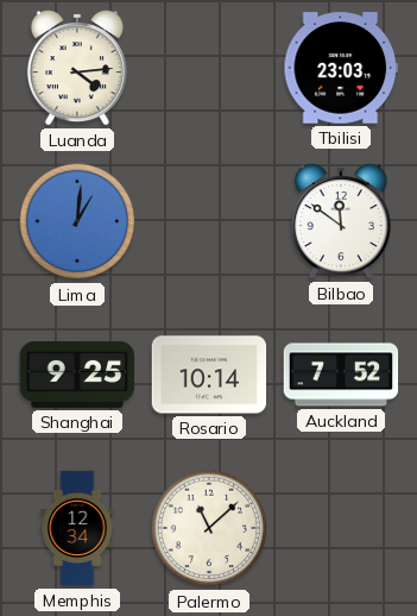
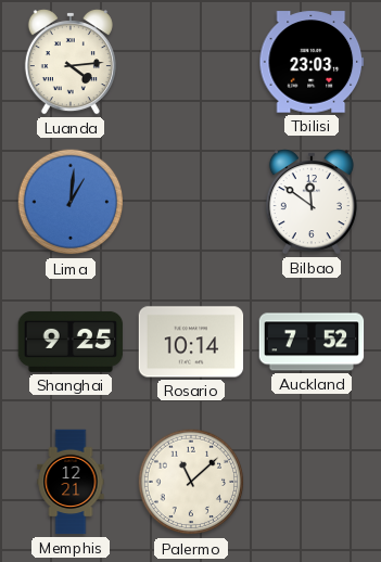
Memphis: 12:34 -> 12:21 (71, 482)
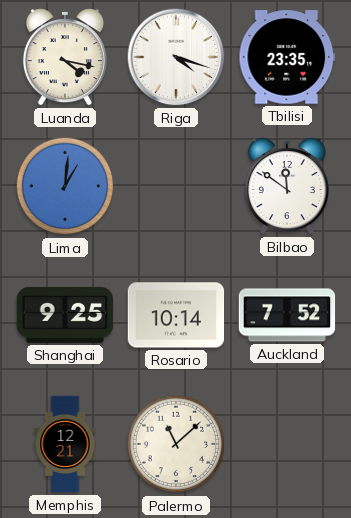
Luanda: 4:14 -> 4:17 (65, 57)
Riga: none -> 4:18 (176, 57)
Tbilisi: 23:03 -> 23:35 (287, 57)
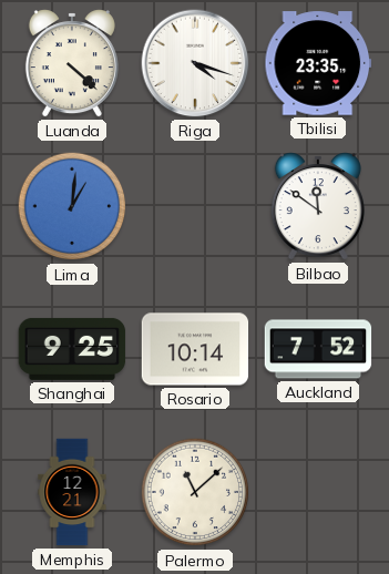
Luanda: 4:17 -> 4:22 (72, 63)
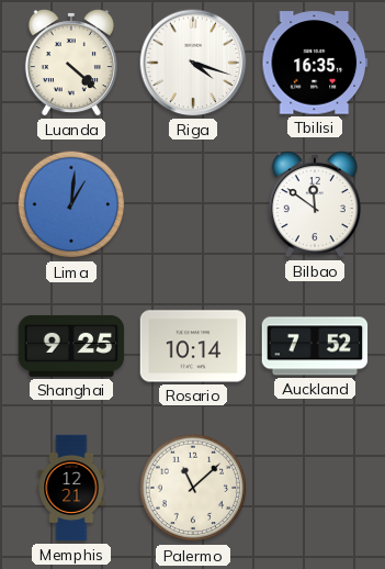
Tbilisi: 23:35 -> 16:35 (315, 63)
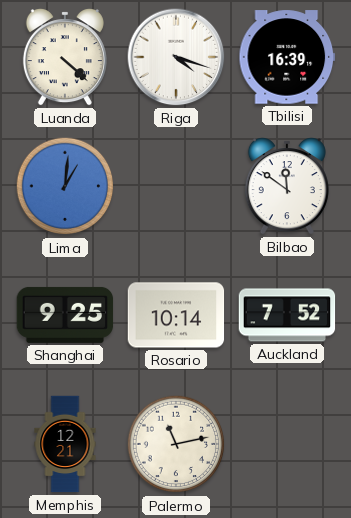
Tbilisi: 16:35 -> 16:39 (287, 57)
Palermo: 11:08 -> 11:13 (176, 444)
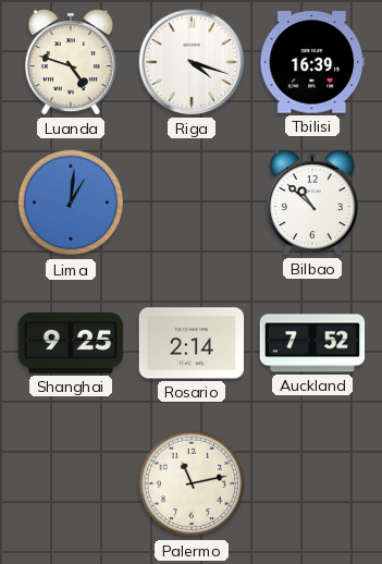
Luanda: 4:22 -> 4:48 (71, 62)
Bilbao: 11:51 -> 10:52 (312, 203)
Rosario: 10:14 -> 2:14 (192, 343)
Memphis: 12:21 -> none (65, 444)
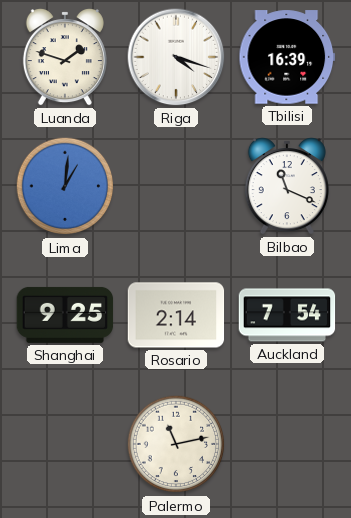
Luanda: 4:48 -> 1:48 (65, 57)
Bilbao: 10:52 -> 11:19 (287, 186)
Auckland: 7:52 -> 7:54 (287, 315)
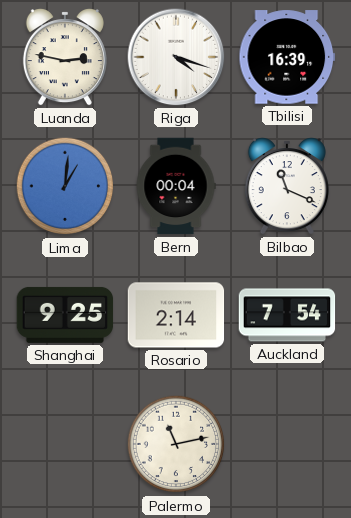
Luanda: 1:48 -> 2:47 (65, 57)
Bern: none -> 00:04 (176, 186)
